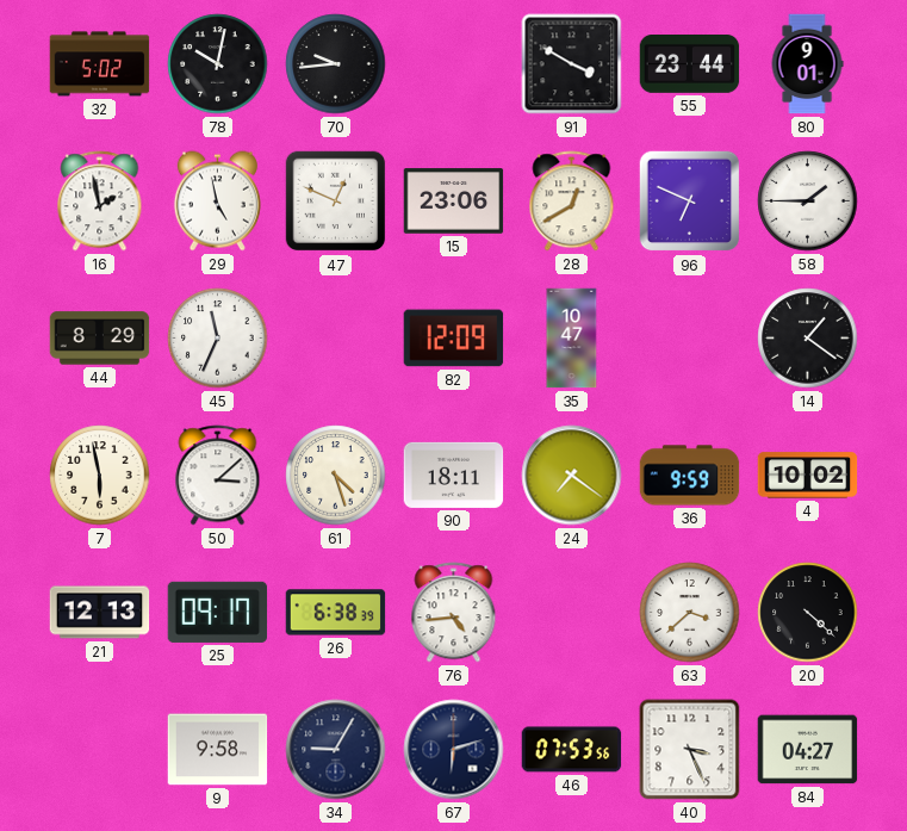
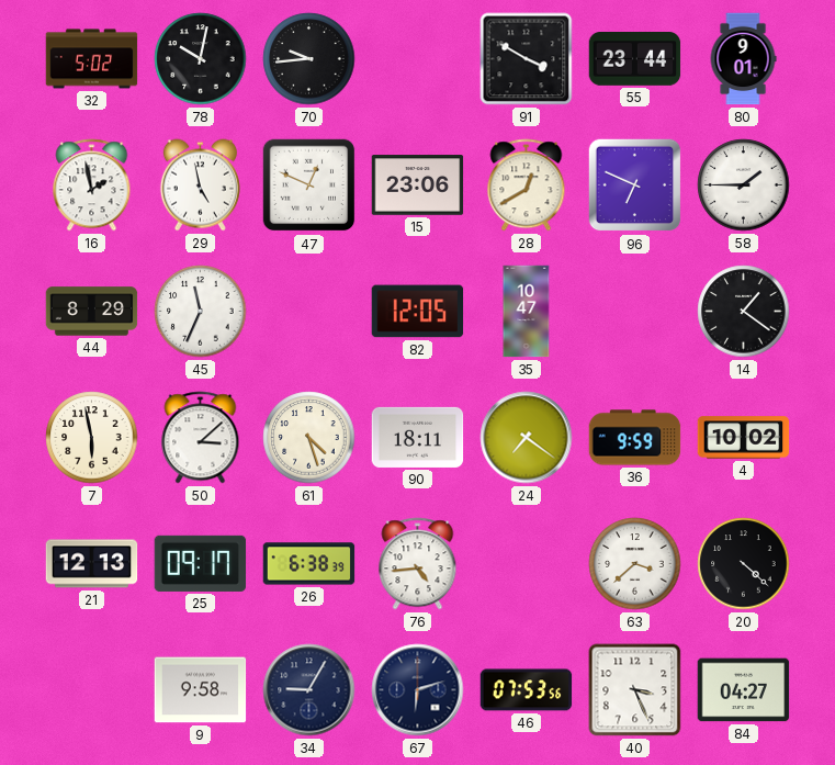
82: 12:09 -> 12:05 (418, 312)
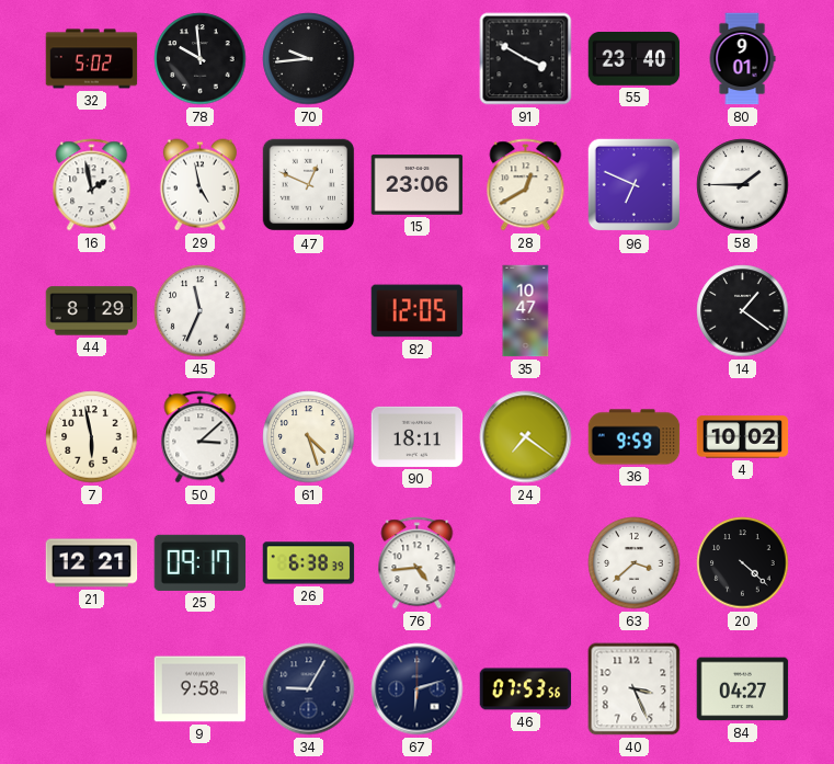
78: 10:02 -> 9:59 (201, 59)
55: 23:44 -> 23:40 (635, 59)
21: 12:13 -> 12:21 (92, 563)
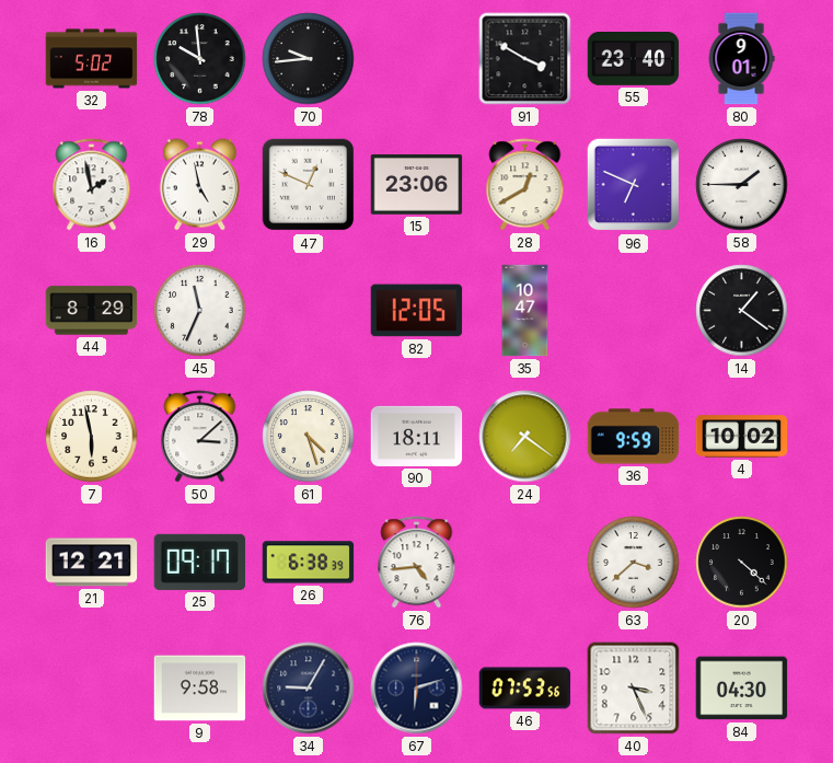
84: 04:27 -> 04:30 (742, 689)
